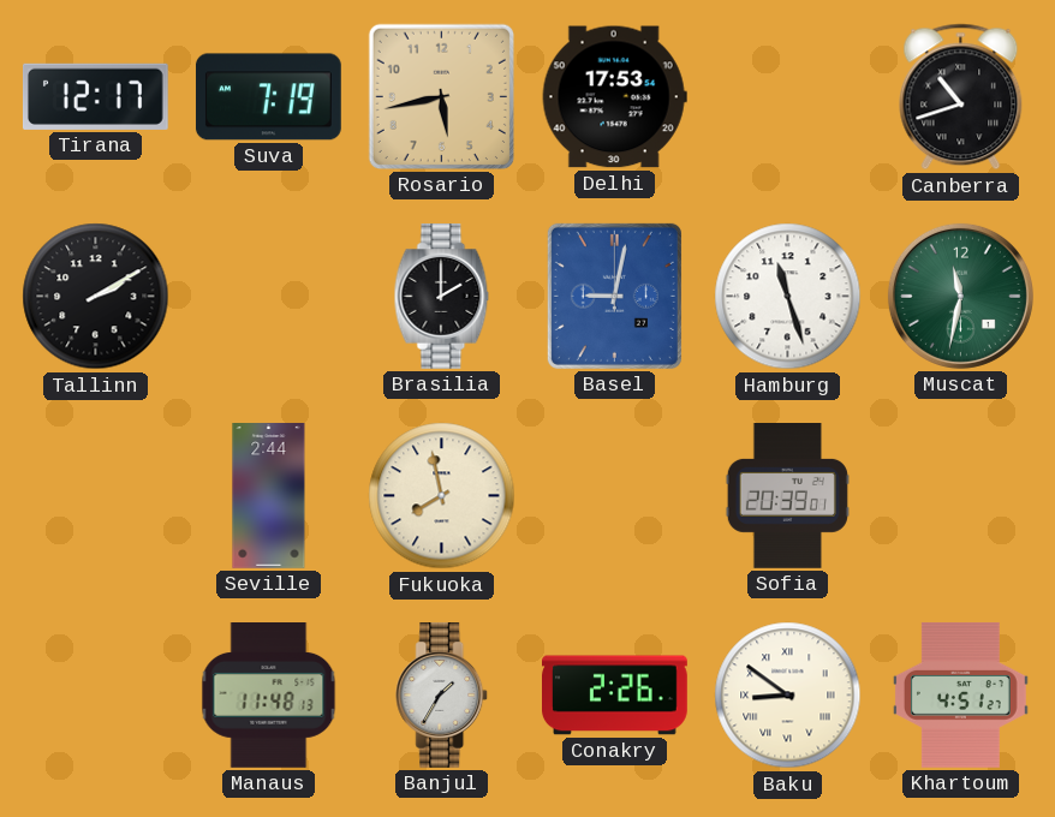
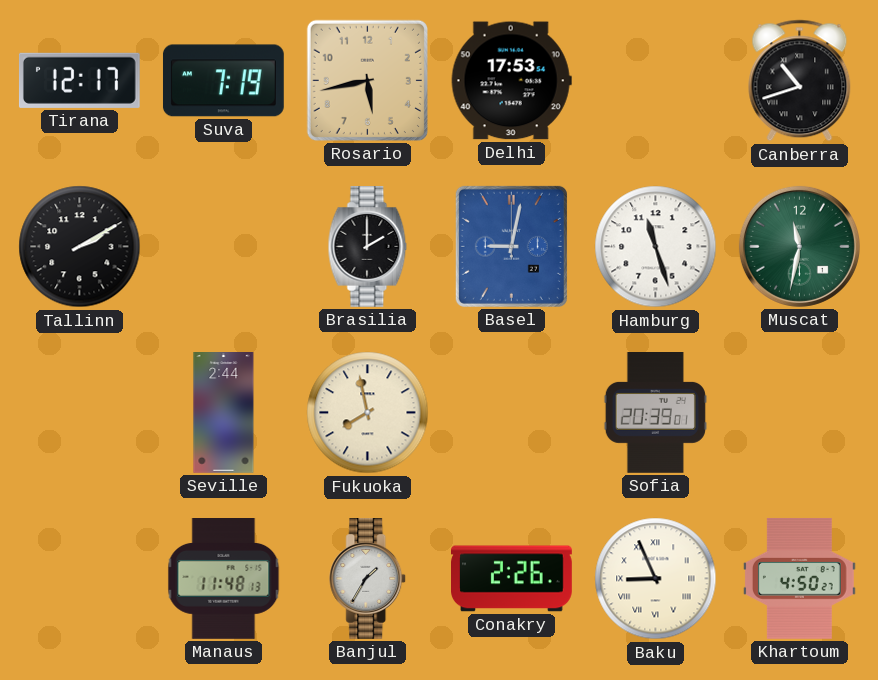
Baku: 8:51 -> 8:56 (656, 579)
Khartoum: 4:51 -> 4:50 (799, 579)
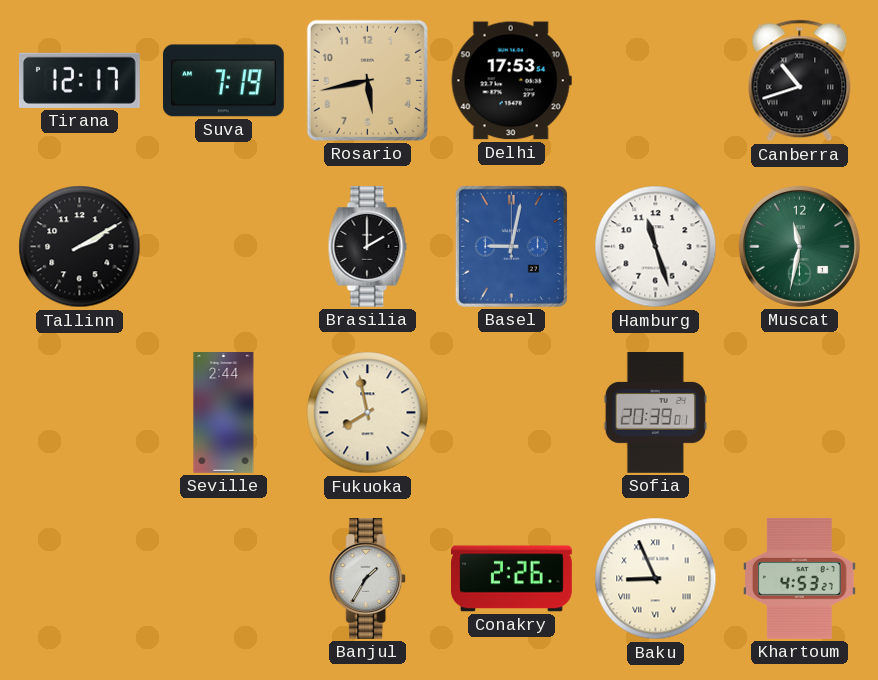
Manaus: 11:48 -> none (224, 579)
Khartoum: 4:50 -> 4:53 (799, 579)
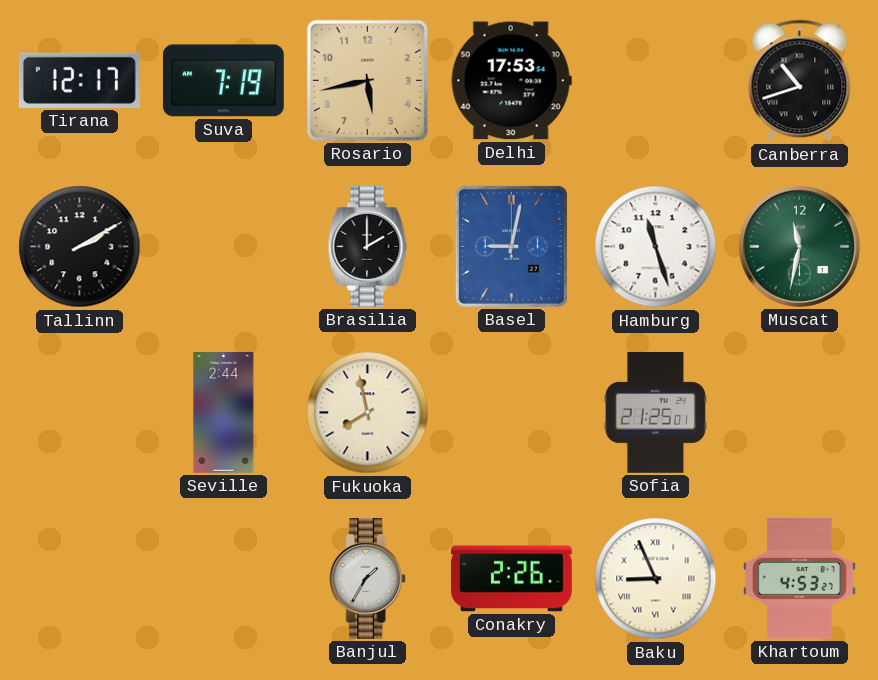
Sofia: 20:39 -> 21:25 (655, 413)
